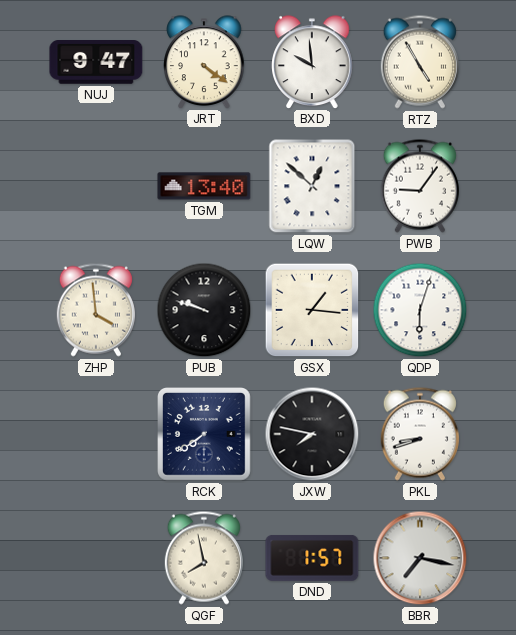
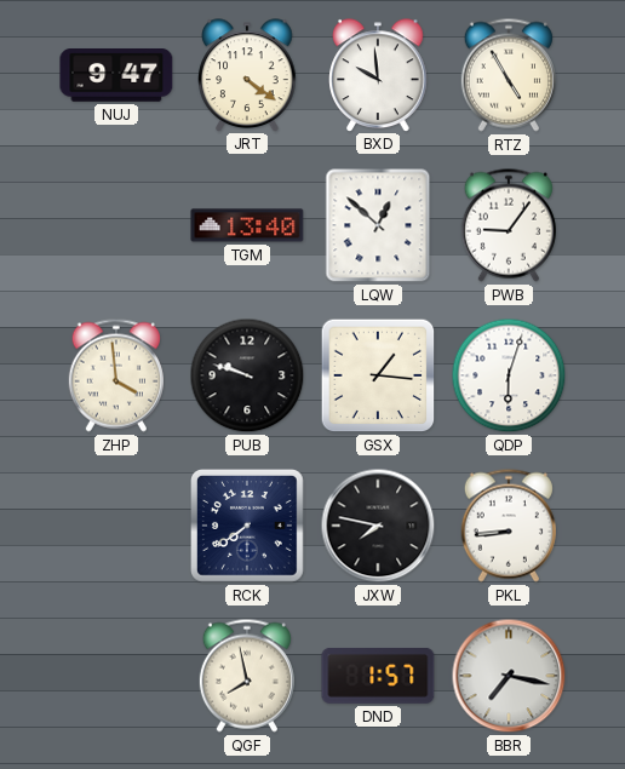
PKL: 8:42 -> 8:44 (509, 526)
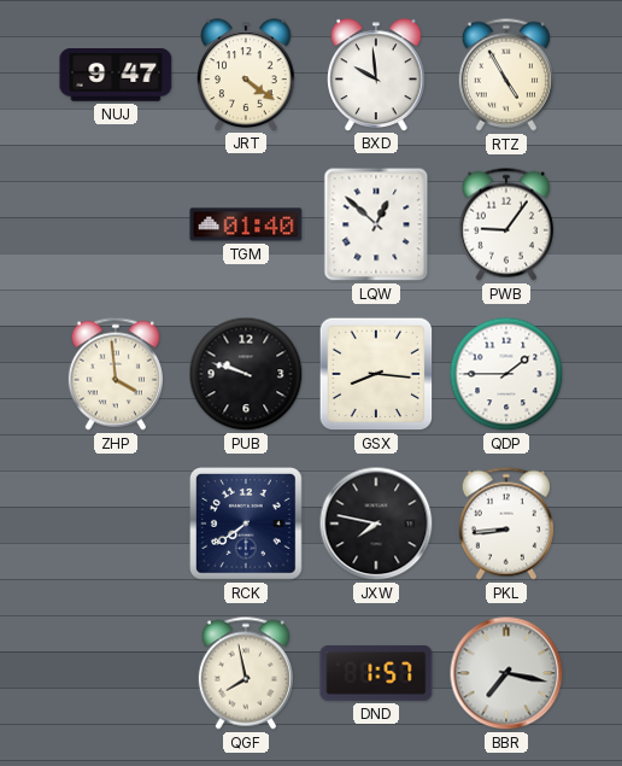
TGM: 13:40 -> 01:40 (246, 224)
GSX: 1:16 -> 8:16 (376, 374)
QDP: 6:03 -> 1:45 (506, 374)
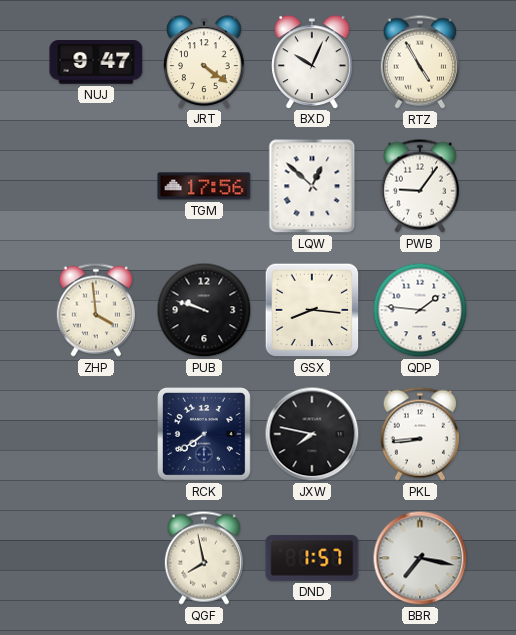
BXD: 9:59 -> 10:04 (312, 62)
TGM: 01:40 -> 17:56 (204, 186)
QDP: 1:45 -> 1:46 (420, 310)
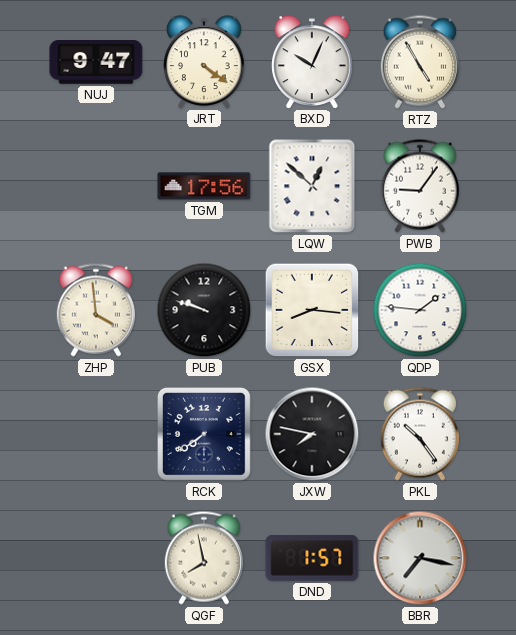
PKL: 8:44 -> 10:24 (420, 434)
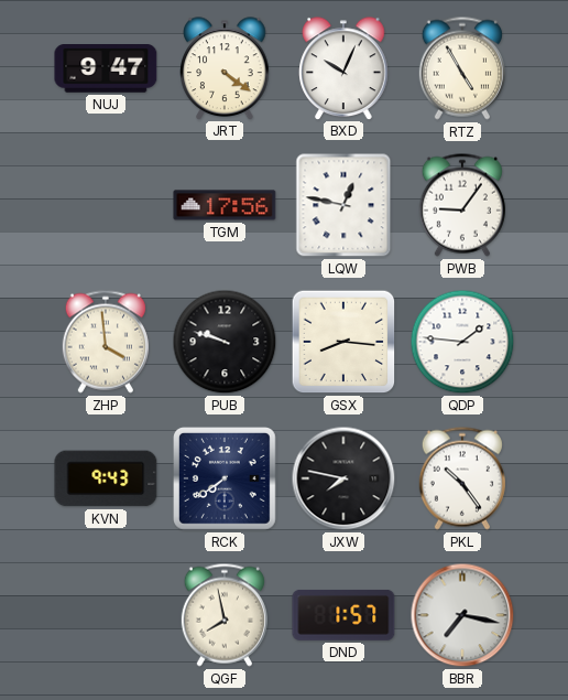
LQW: 12:52 -> 12:47 (343, 205)
KVN: none -> 9:43 (106, 478)
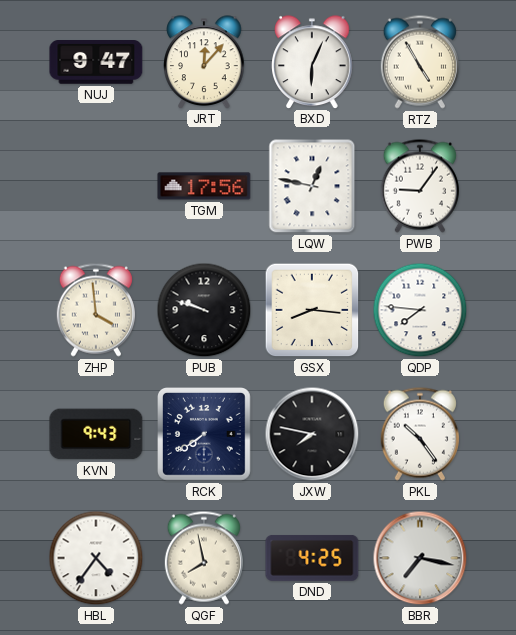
JRT: 4:21 -> 12:07 (204, 62)
BXD: 10:04 -> 6:04 (312, 62)
QDP: 1:46 -> 7:46 (420, 310)
HBL: none -> 4:36 (96, 558)
DND: 1:57 -> 4:25 (312, 558)
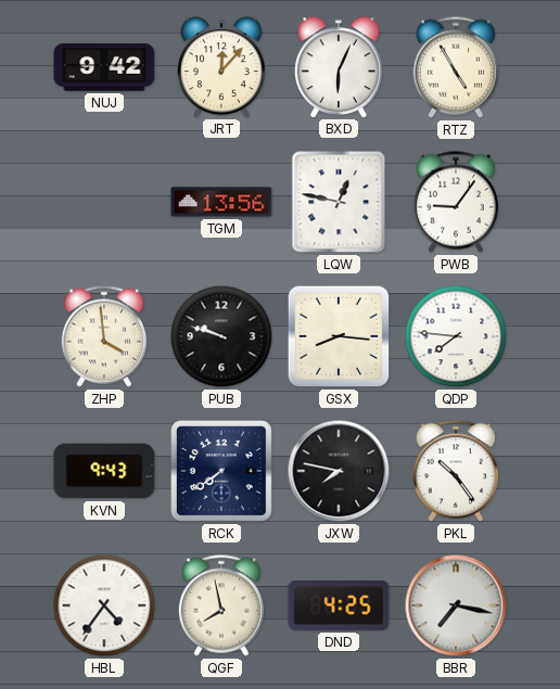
NUJ: 9:47 -> 9:42 (104, 68)
TGM: 17:56 -> 13:56 (221, 202)
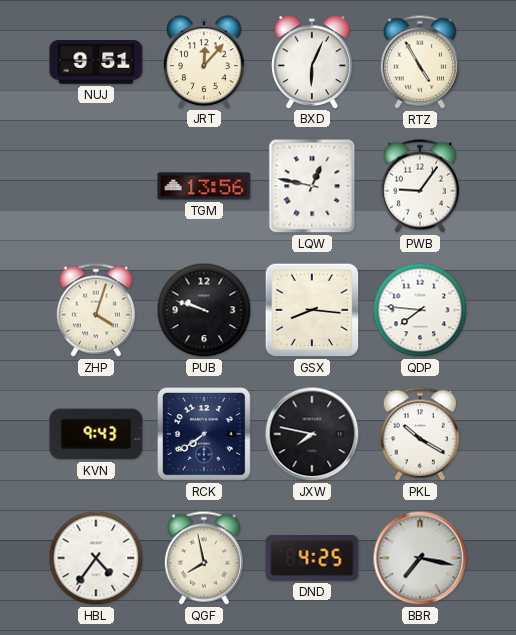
NUJ: 9:42 -> 9:51 (96, 63)
ZHP: 3:59 -> 4:03 (96, 310)
PKL: 10:24 -> 10:20 (420, 434)
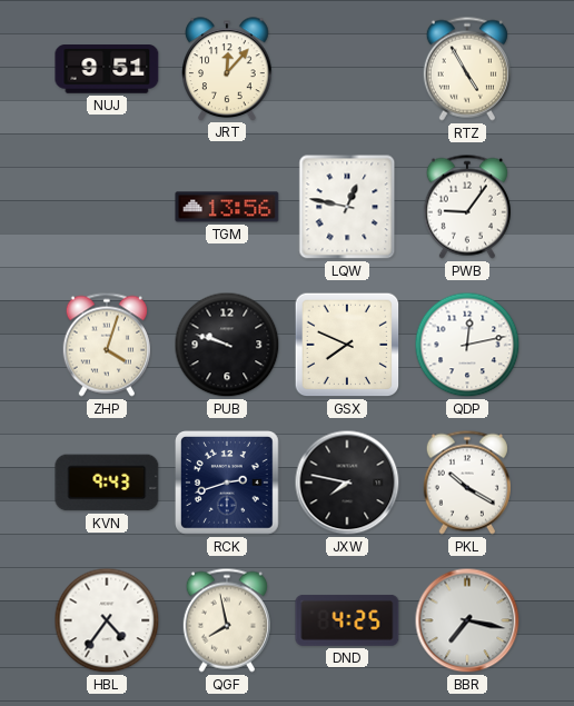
BXD: 6:04 -> none (312, 62)
GSX: 8:16 -> 7:49 (347, 345)
QDP: 7:46 -> 12:13 (467, 345)
RCK: 7:39 -> 2:42 (228, 484)
